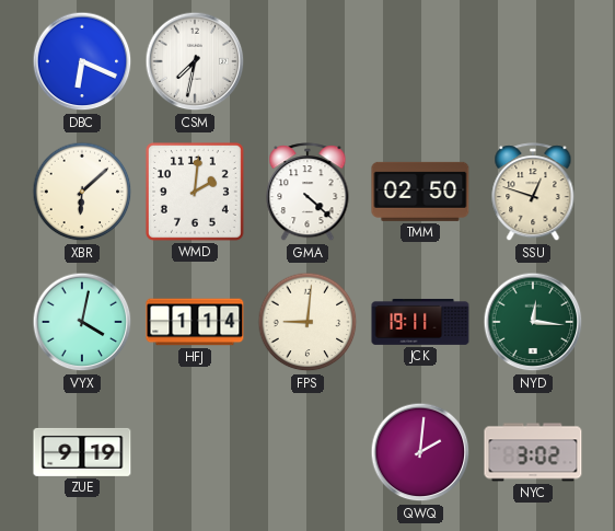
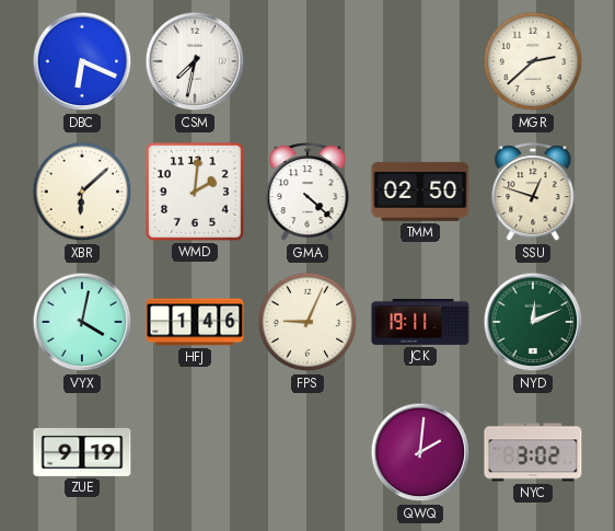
MGR: none -> 2:38 (533, 61)
HFJ: 1:14 -> 1:46 (195, 322)
FPS: 9:01 -> 9:04 (307, 322)
NYD: 12:16 -> 12:11 (533, 322)
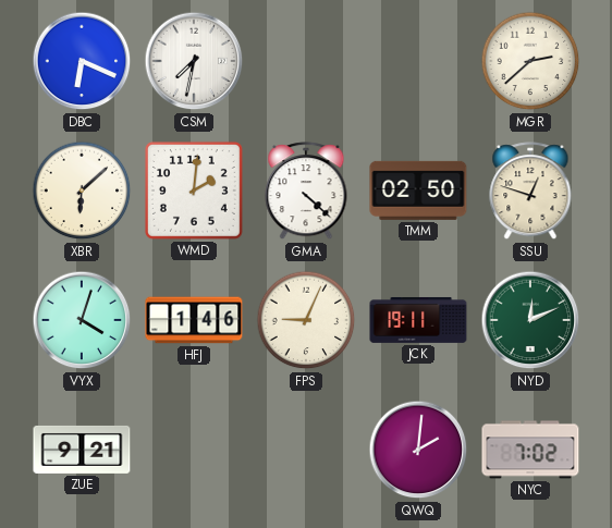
VYX: 4:02 -> 4:03 (82, 320)
ZUE: 9:19 -> 9:21 (82, 450)
NYC: 3:02 -> 7:02 (530, 450)
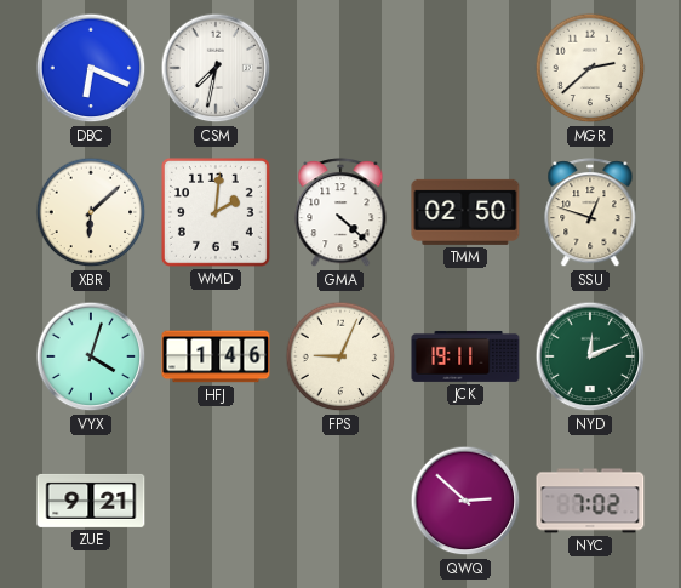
QWQ: 2:01 -> 2:52 (465, 501)
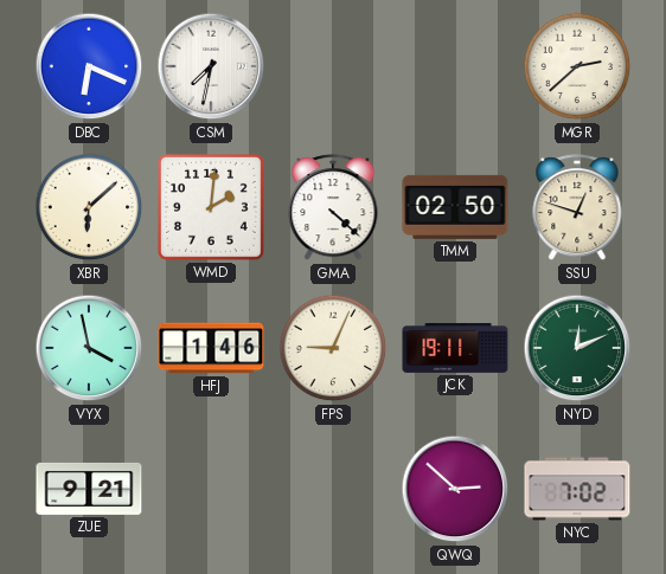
VYX: 4:03 -> 3:58 (89, 348)
